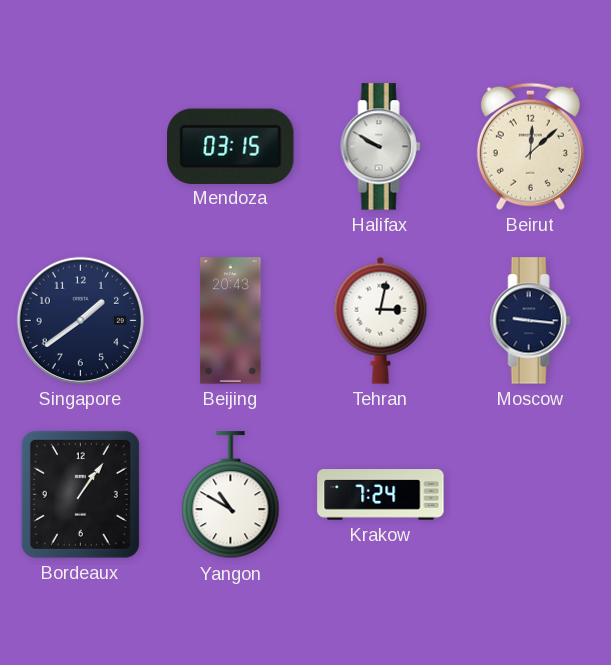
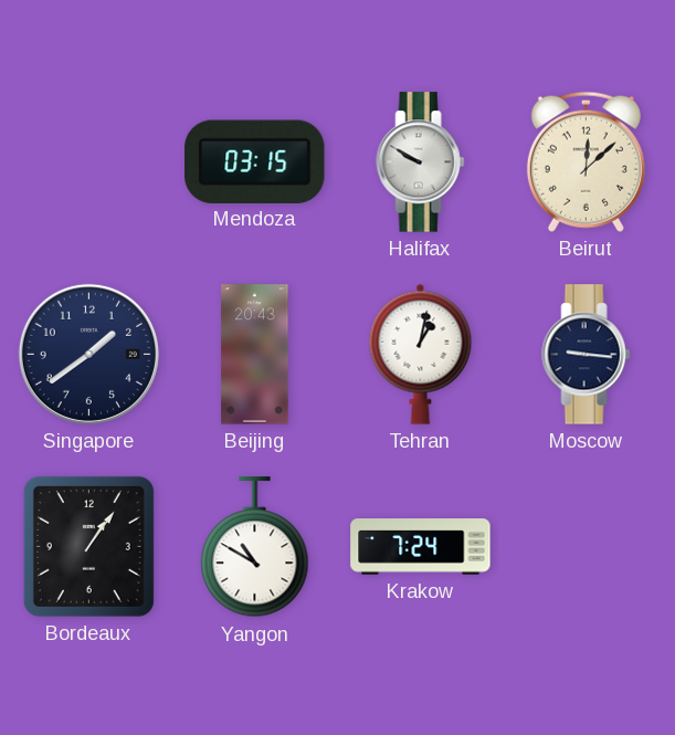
Tehran: 3:02 -> 1:02 (421, 354)
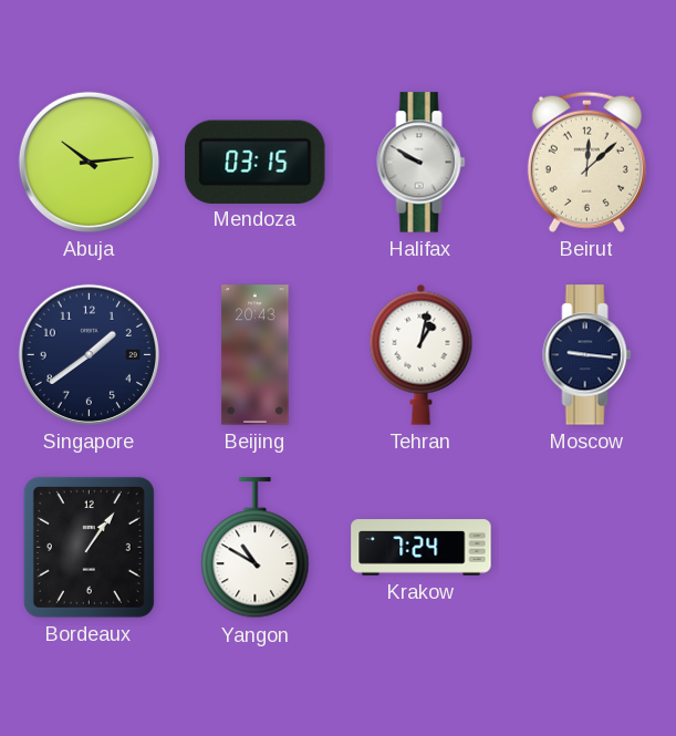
Abuja: none -> 10:14 (89, 162)
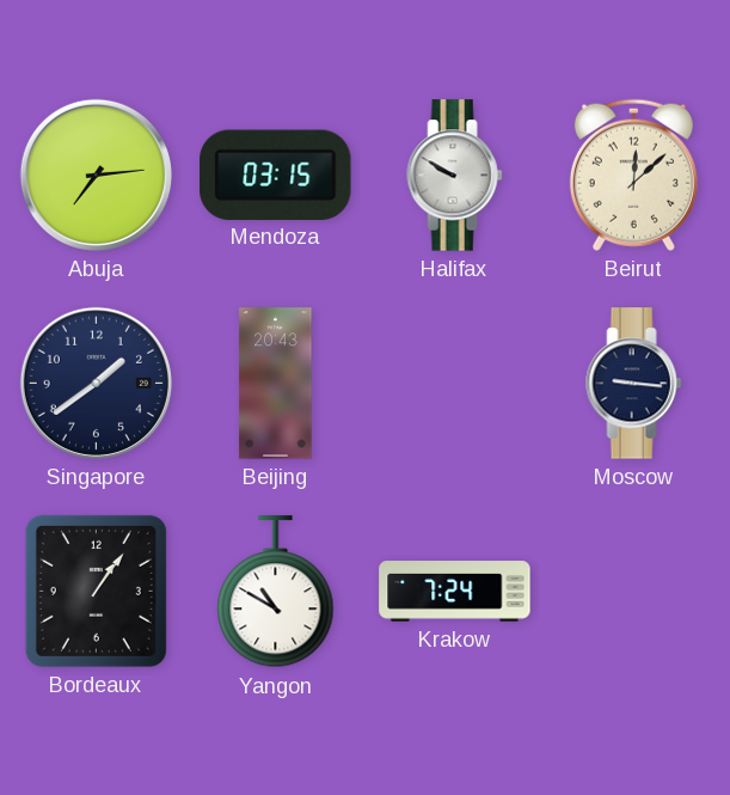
Abuja: 10:14 -> 7:14 (96, 175)
Tehran: 1:02 -> none (422, 354)
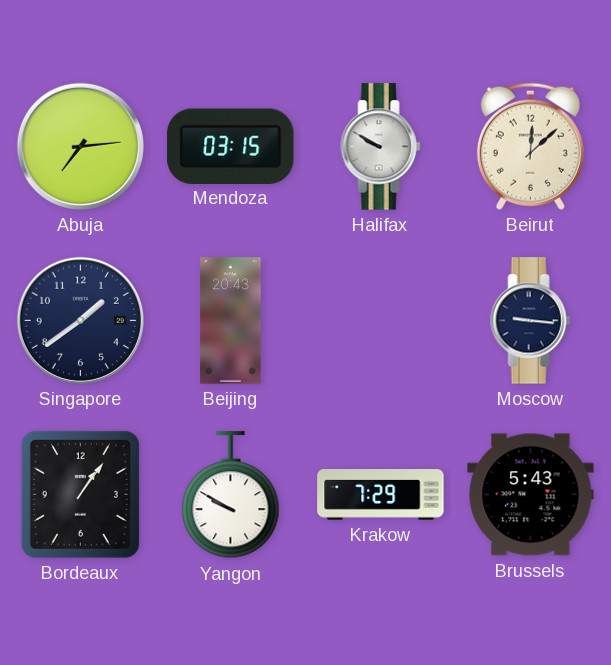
Yangon: 10:50 -> 9:50 (231, 495)
Krakow: 7:24 -> 7:29 (381, 495)
Brussels: none -> 5:43 (531, 495)
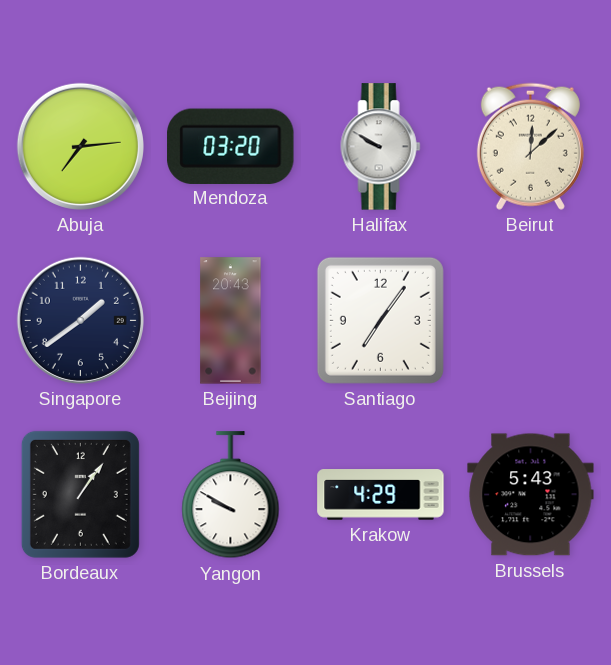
Mendoza: 03:15 -> 03:20 (231, 146)
Santiago: none -> 7:06 (380, 320)
Moscow: 9:16 -> none (531, 321)
Krakow: 7:29 -> 4:29 (381, 495)
